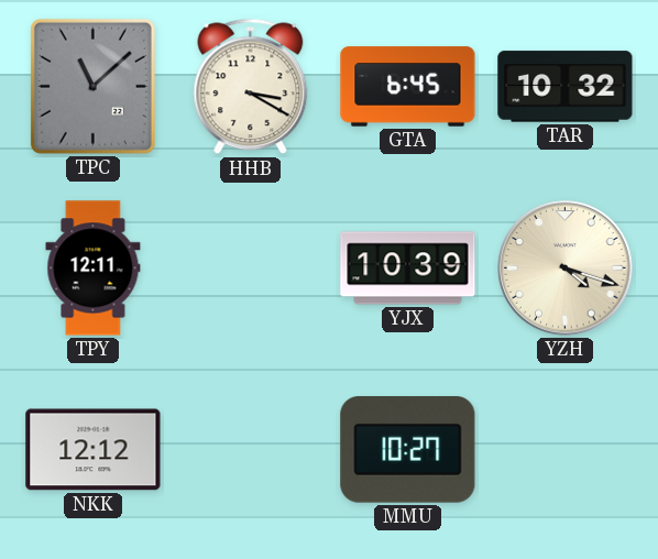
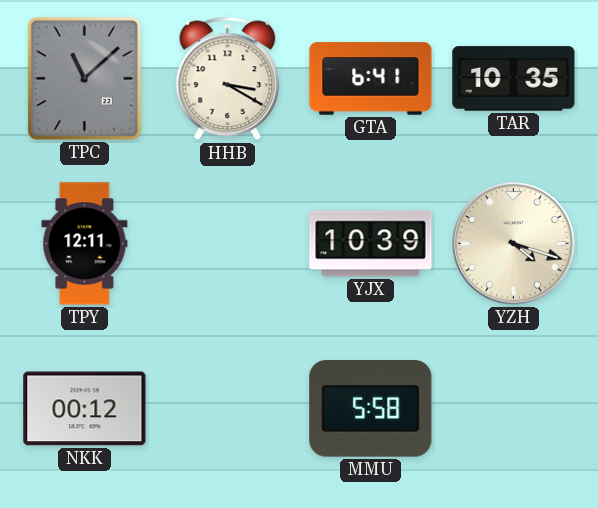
GTA: 6:45 -> 6:41 (371, 79)
TAR: 10:32 -> 10:35 (514, 79)
NKK: 12:12 -> 00:12 (85, 409)
MMU: 10:27 -> 5:58 (371, 409)
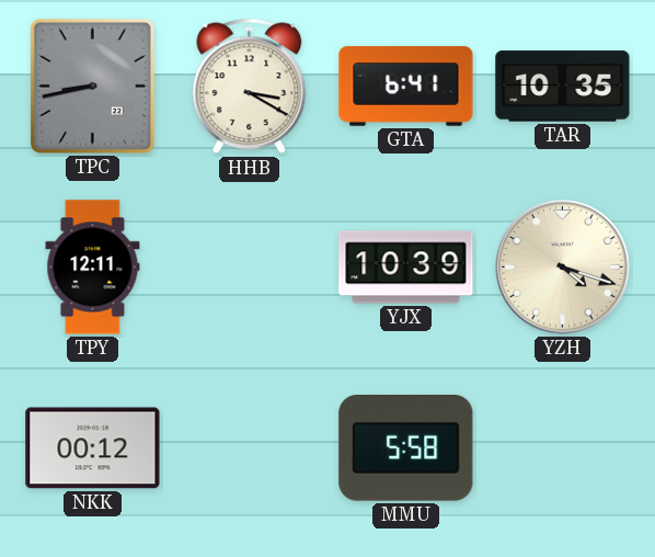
TPC: 11:08 -> 8:43 (92, 86)
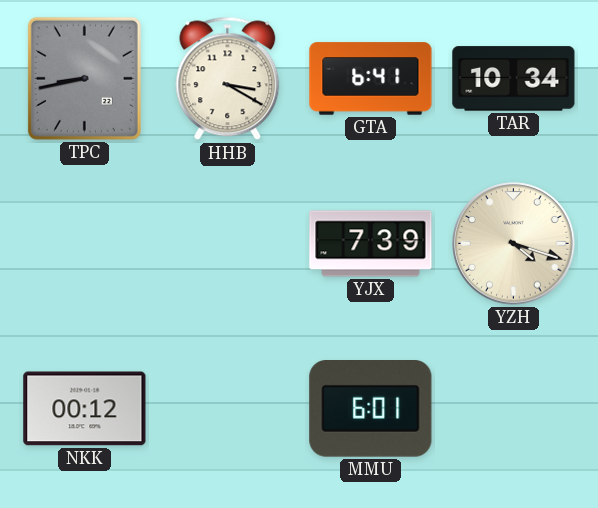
TAR: 10:35 -> 10:34 (514, 79)
TPY: 12:11 -> none (93, 268)
YJX: 10:39 -> 7:39 (371, 244)
MMU: 5:58 -> 6:01 (371, 409)
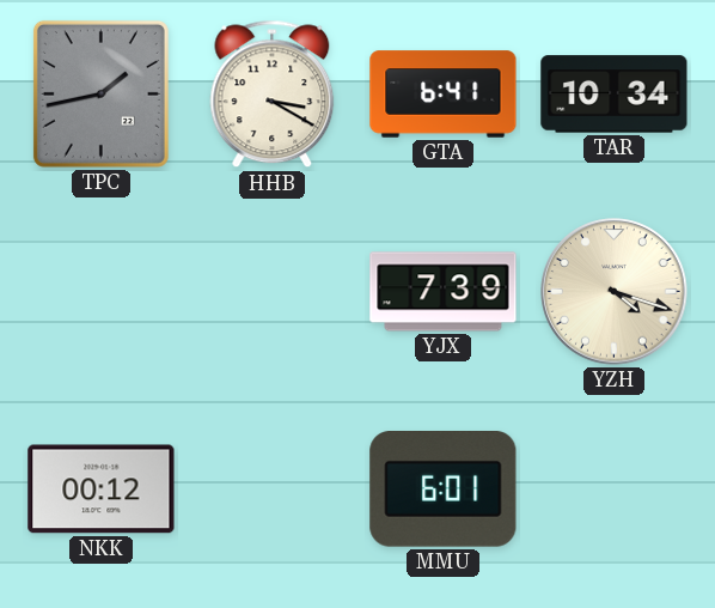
TPC: 8:43 -> 1:43 (100, 93)
